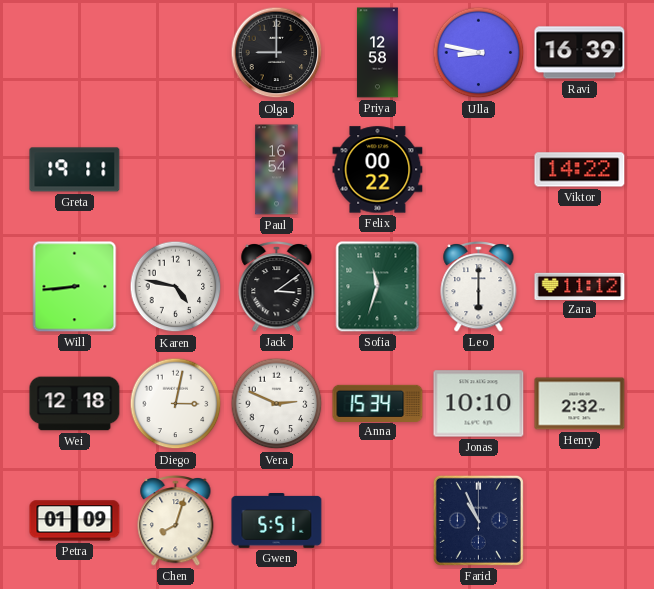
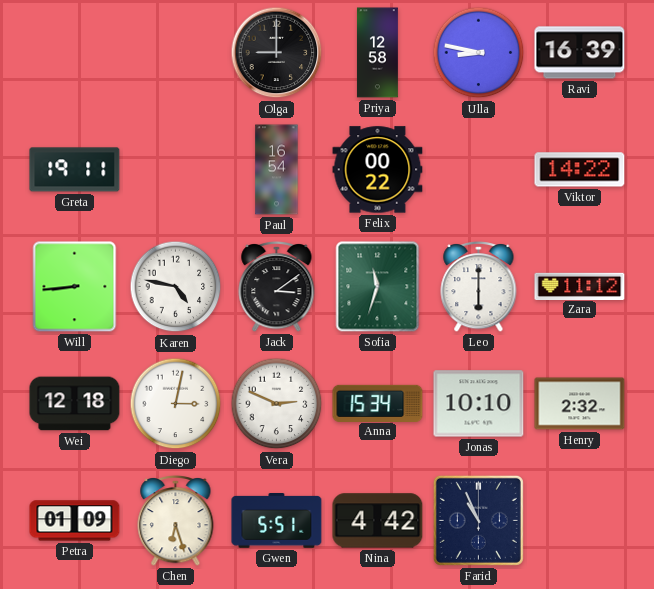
Chen: 8:03 -> 6:27 (176, 520)
Nina: none -> 4:42 (378, 521)
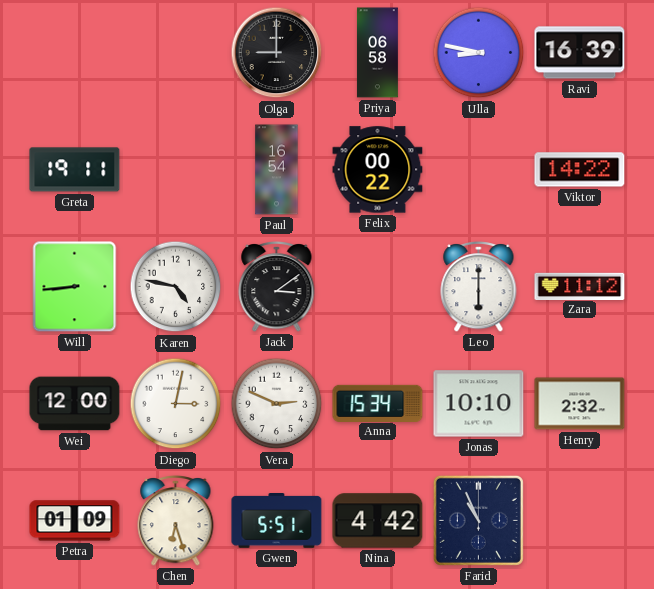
Priya: 12:58 -> 06:58 (377, 53)
Sofia: 11:33 -> none (378, 287)
Wei: 12:18 -> 12:00 (75, 404)
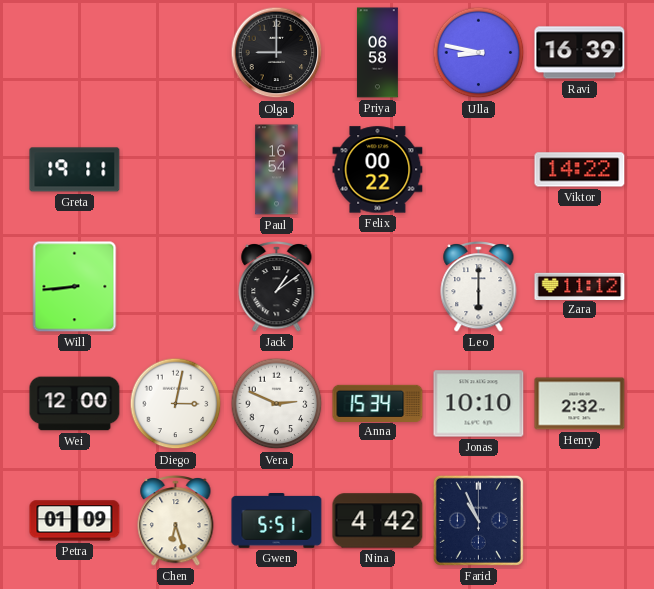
Karen: 4:47 -> none (176, 287)
Jack: 3:09 -> 1:09 (277, 286)
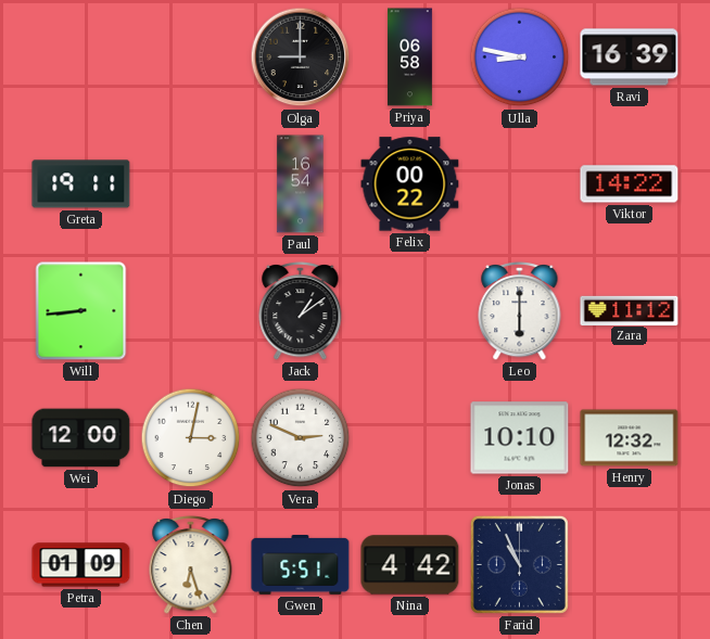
Anna: 15:34 -> none (378, 403)
Henry: 2:32 -> 12:32 (630, 438)
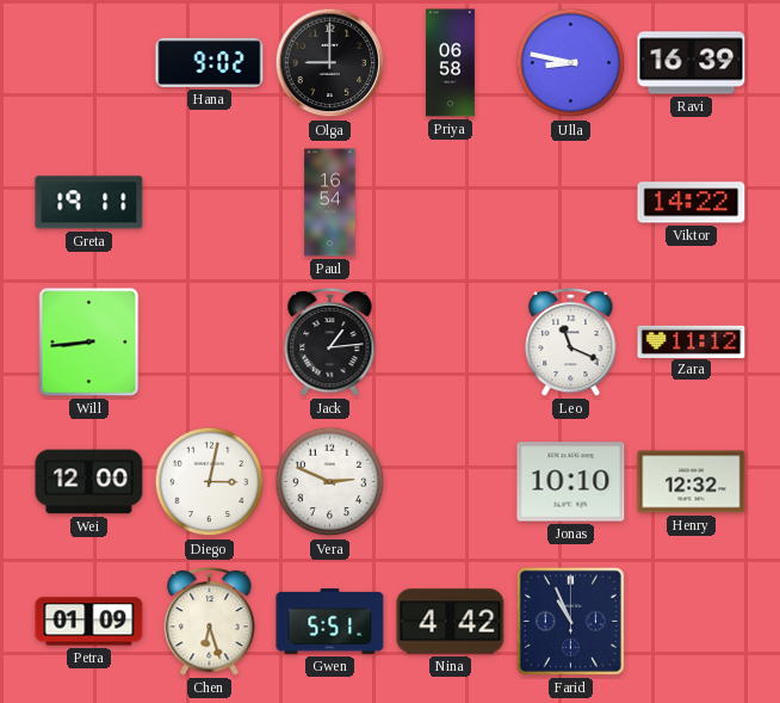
Hana: none -> 9:02 (210, 62)
Felix: 00:22 -> none (410, 184)
Jack: 1:09 -> 1:14 (330, 341)
Leo: 6:00 -> 11:19 (571, 341)
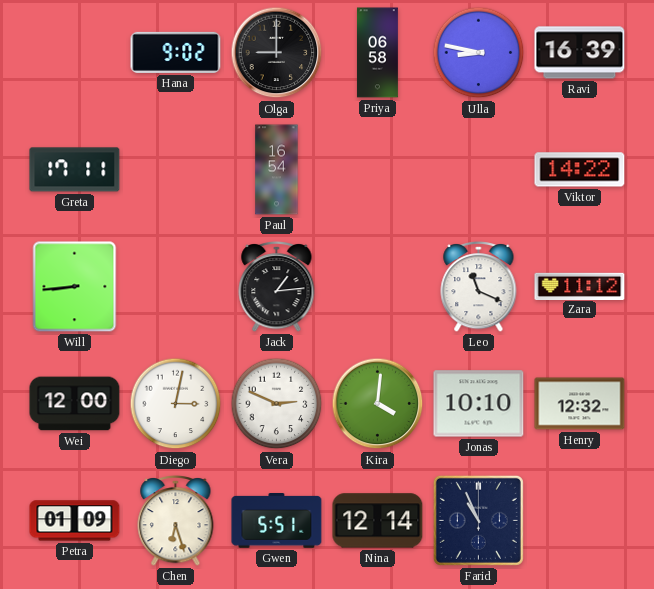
Greta: 19:11 -> 17:11 (75, 170)
Kira: none -> 4:01 (378, 404)
Nina: 4:42 -> 12:14 (378, 521)
